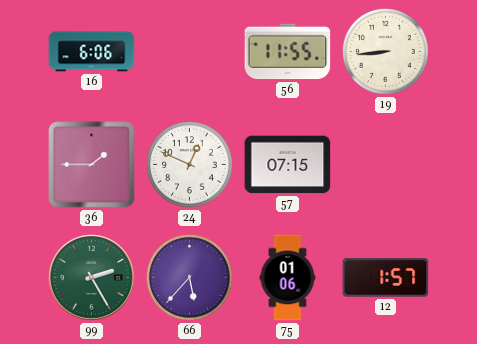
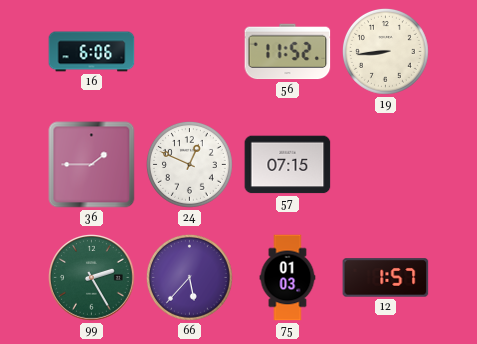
56: 11:55 -> 11:52 (288, 52)
75: 01:06 -> 01:03 (288, 278)
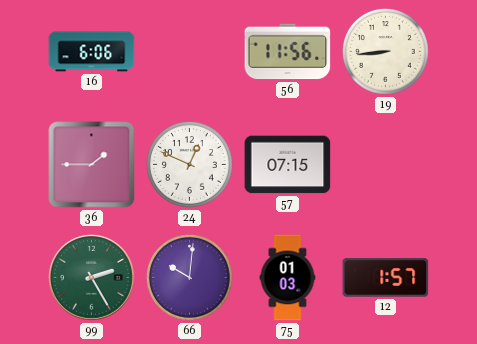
56: 11:52 -> 11:56 (288, 52)
66: 5:37 -> 10:01 (190, 278)
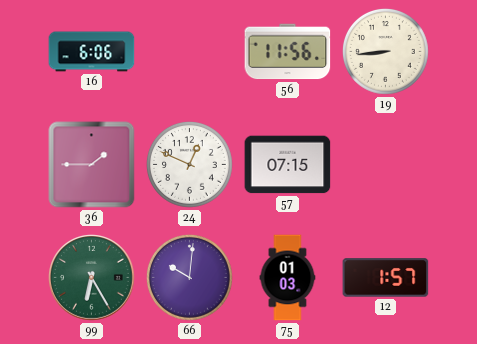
99: 2:25 -> 6:25 (92, 278)
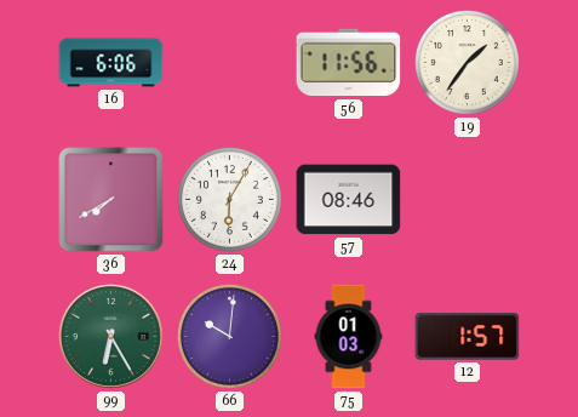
19: 8:44 -> 1:36 (468, 63)
36: 1:45 -> 7:40 (111, 200)
24: 12:49 -> 6:05 (230, 200)
57: 07:15 -> 08:46 (349, 200)
